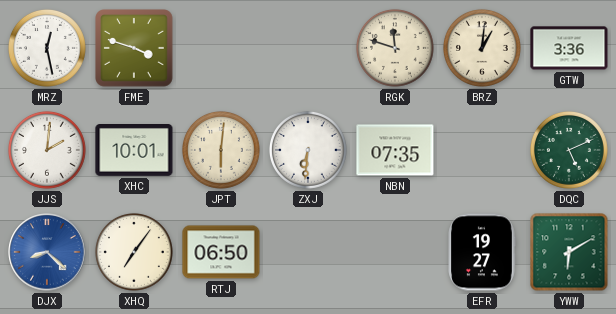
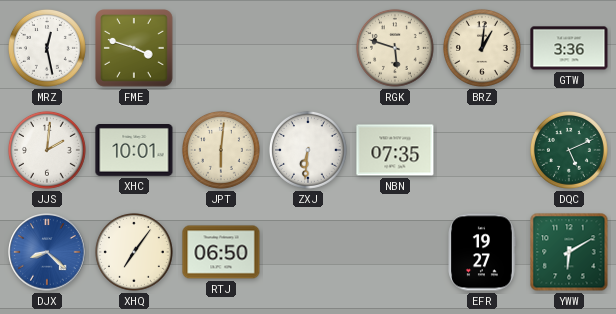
RGK: 11:48 -> 5:48 (395, 48)
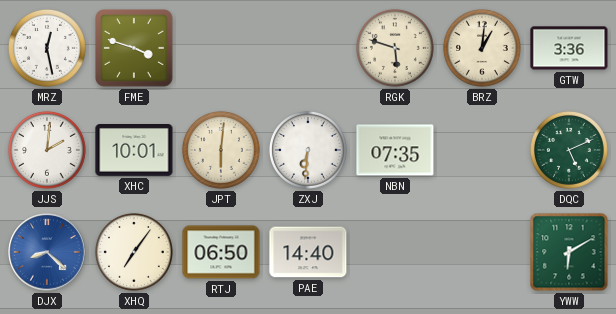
PAE: none -> 14:40 (308, 252)
EFR: 19:27 -> none (482, 252)
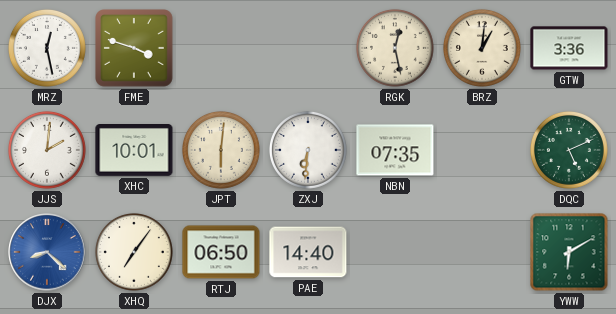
RGK: 5:48 -> 12:28 (395, 48)
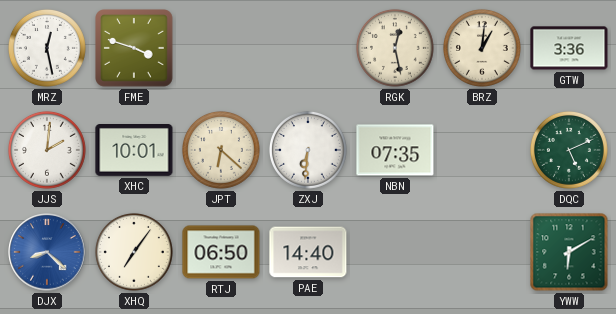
JPT: 6:01 -> 6:22 (221, 150)
